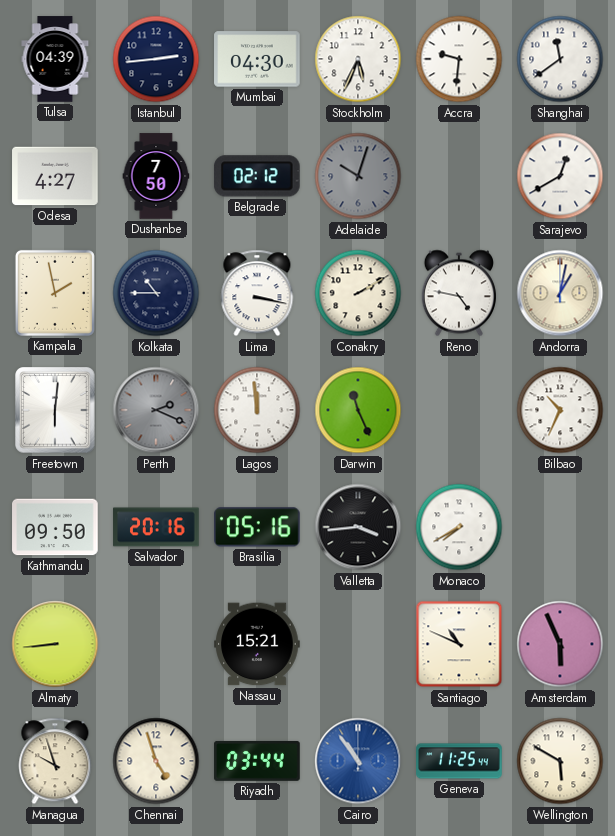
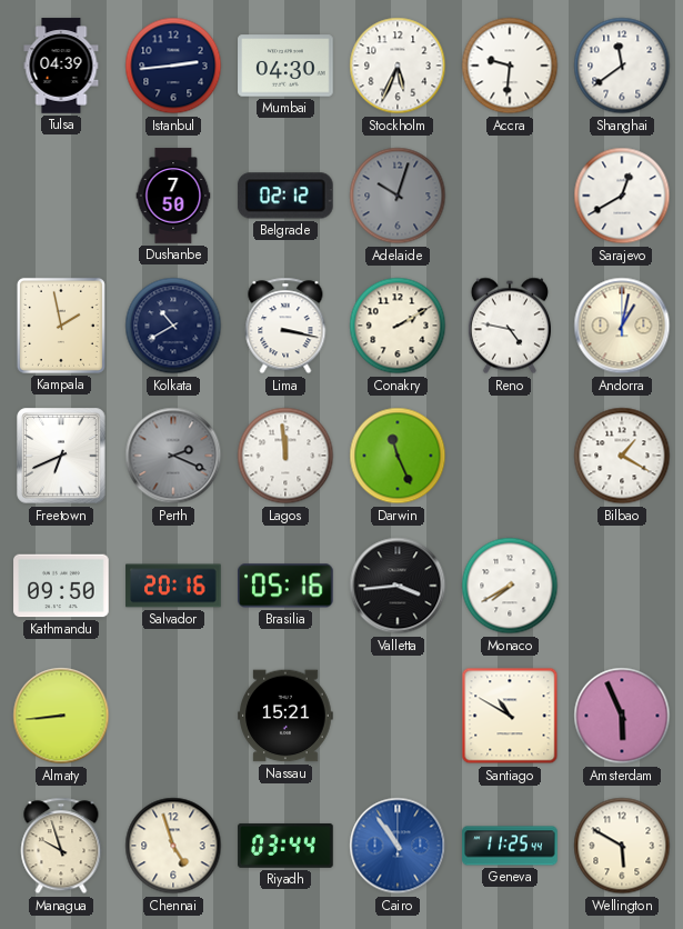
Odesa: 4:27 -> none (55, 176)
Kolkata: 10:45 -> 10:40 (173, 326)
Freetown: 6:01 -> 6:41 (61, 456)
Bilbao: 10:34 -> 1:20 (622, 456)
Santiago: 10:49 -> 10:50 (510, 716)
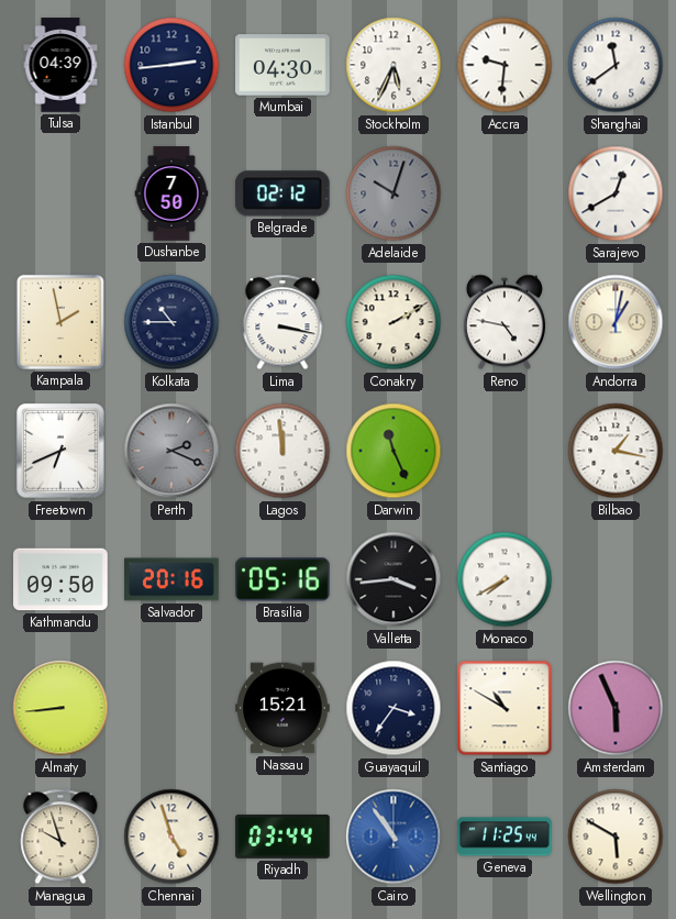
Kolkata: 10:40 -> 10:45 (171, 322)
Bilbao: 1:20 -> 1:17 (616, 451)
Guayaquil: none -> 3:36 (394, 708)
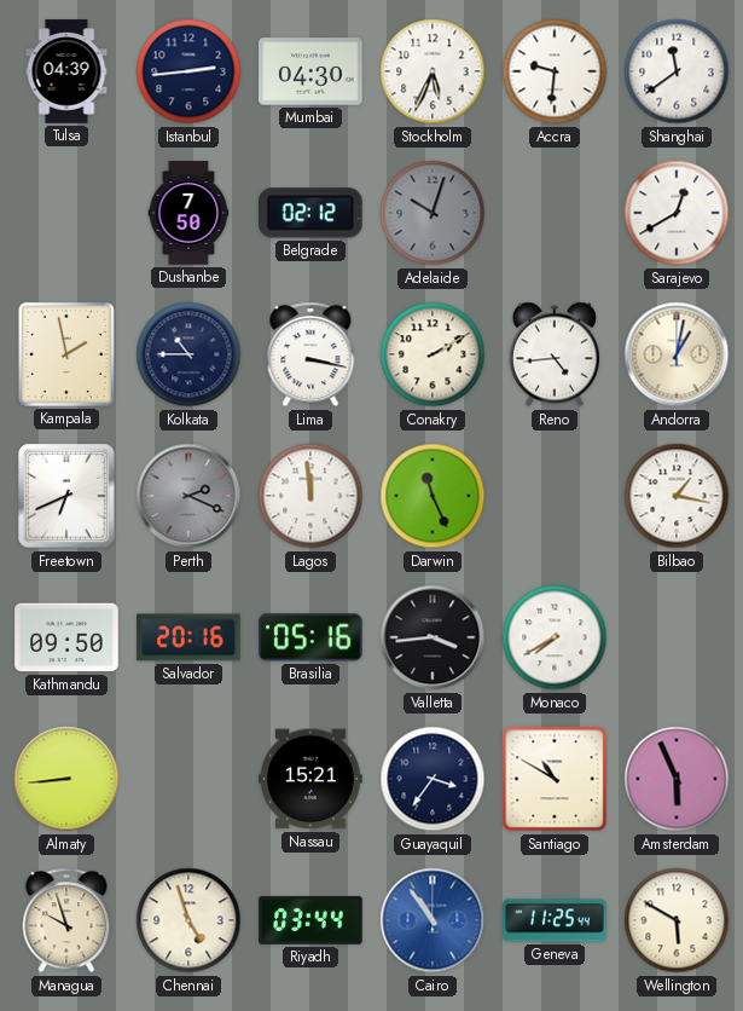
Reno: 4:47 -> 4:44 (555, 354)
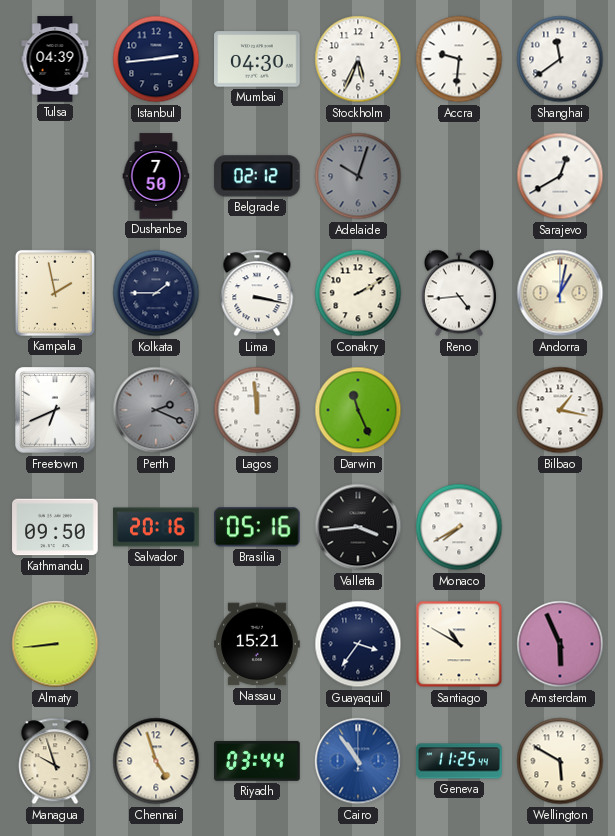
Kolkata: 10:45 -> 1:45 (156, 293)
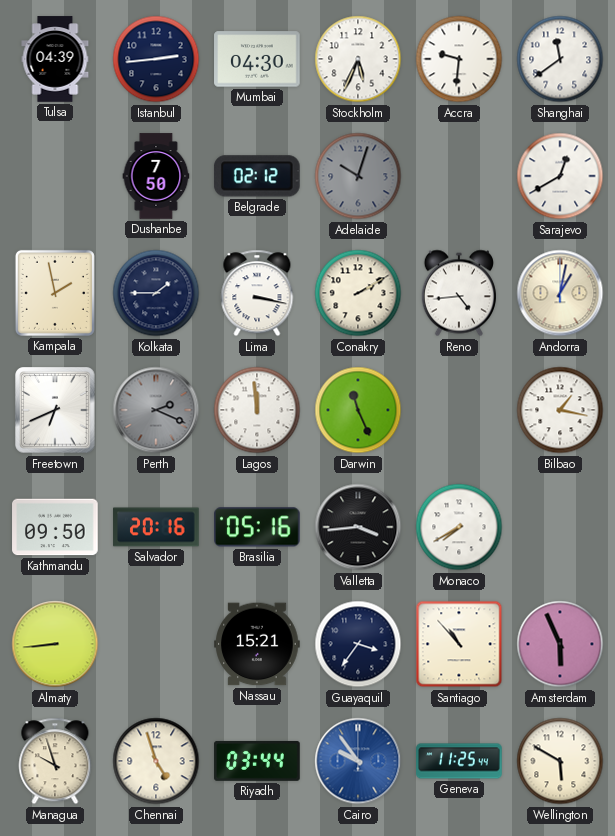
Santiago: 10:50 -> 10:53 (459, 644)
Cairo: 10:54 -> 9:54 (358, 761)
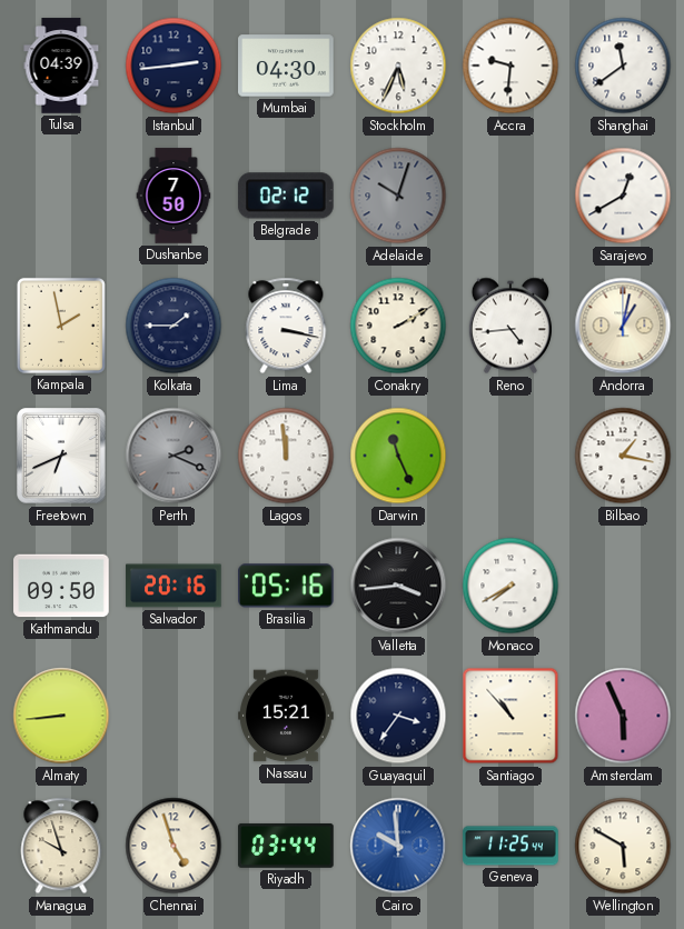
Cairo: 9:54 -> 9:59 (398, 846)
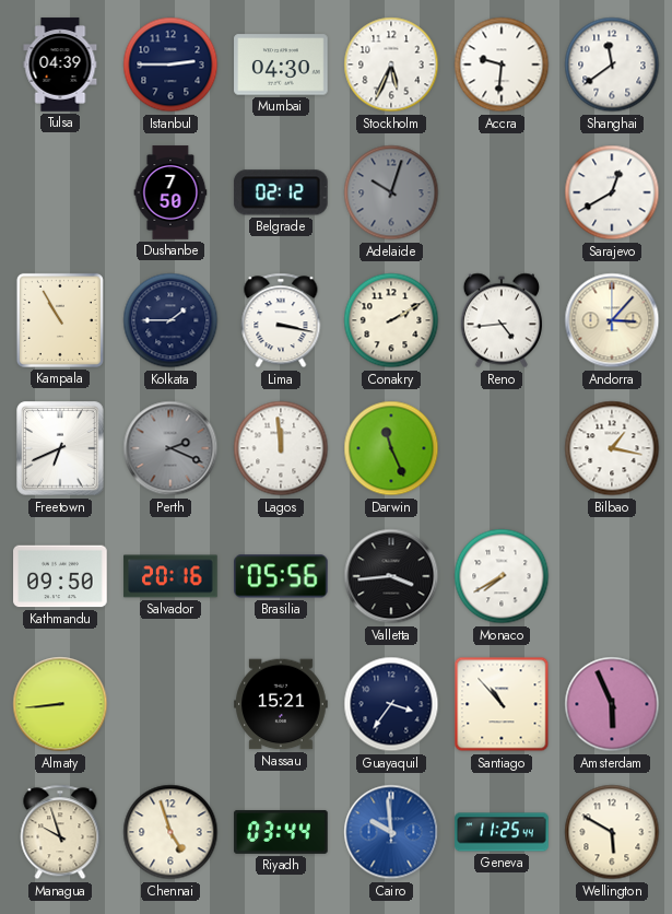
Istanbul: 2:44 -> 2:45 (170, 65)
Kampala: 1:58 -> 10:55 (60, 320)
Andorra: 1:02 -> 3:07 (612, 320)
Brasilia: 05:16 -> 05:56 (282, 576)
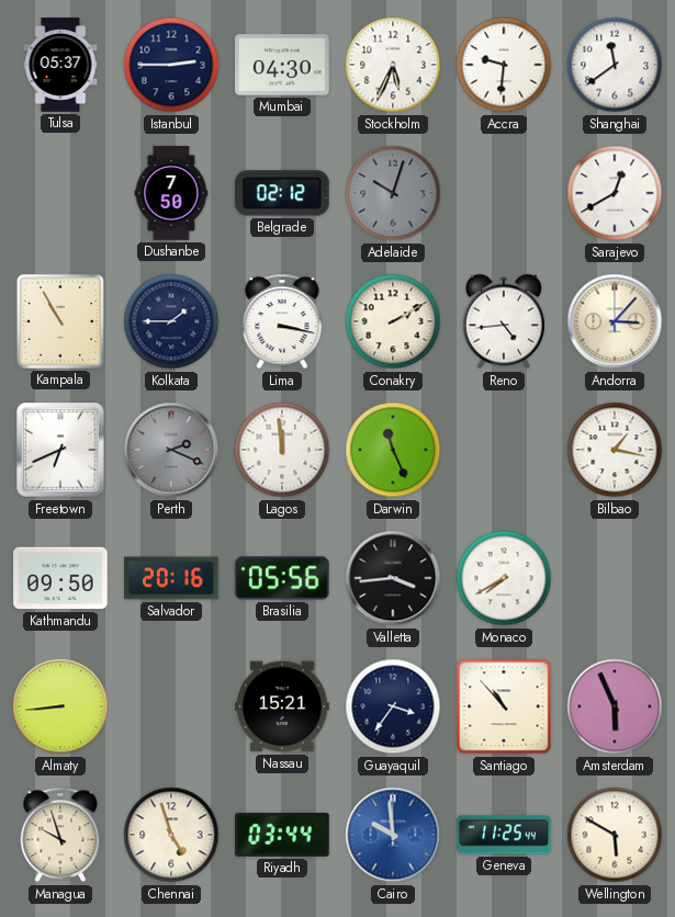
Tulsa: 04:39 -> 05:37 (60, 65)
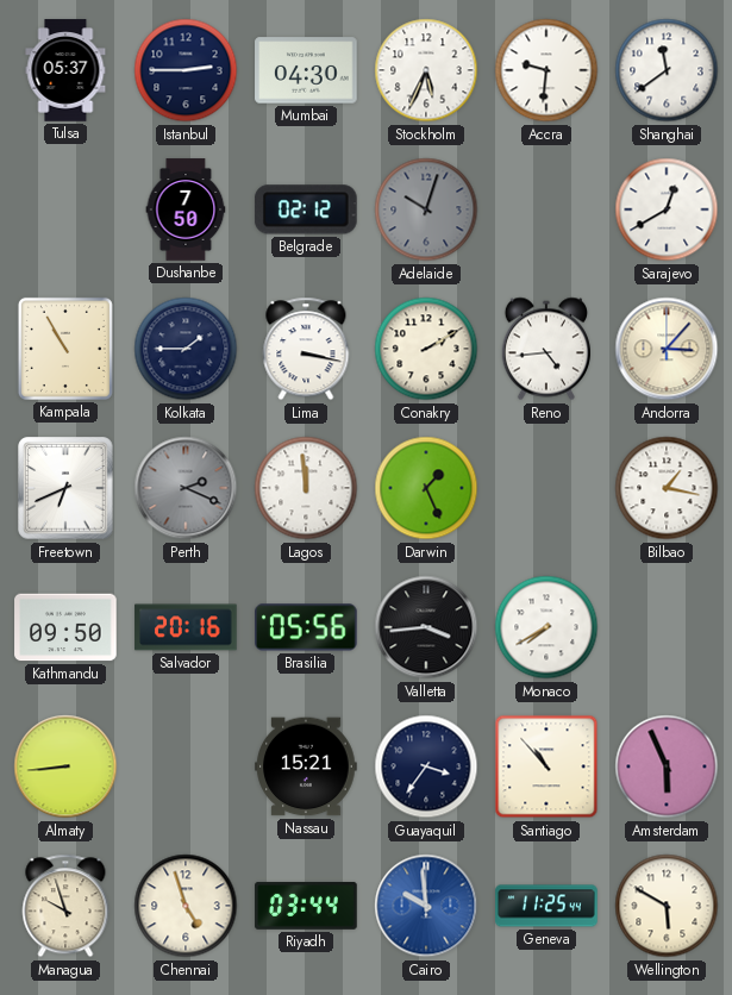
Darwin: 11:26 -> 1:26 (426, 488)
